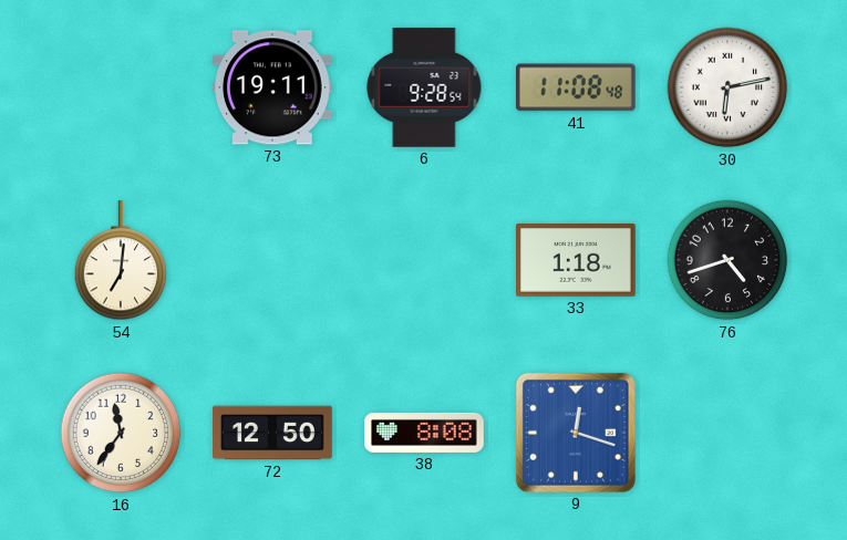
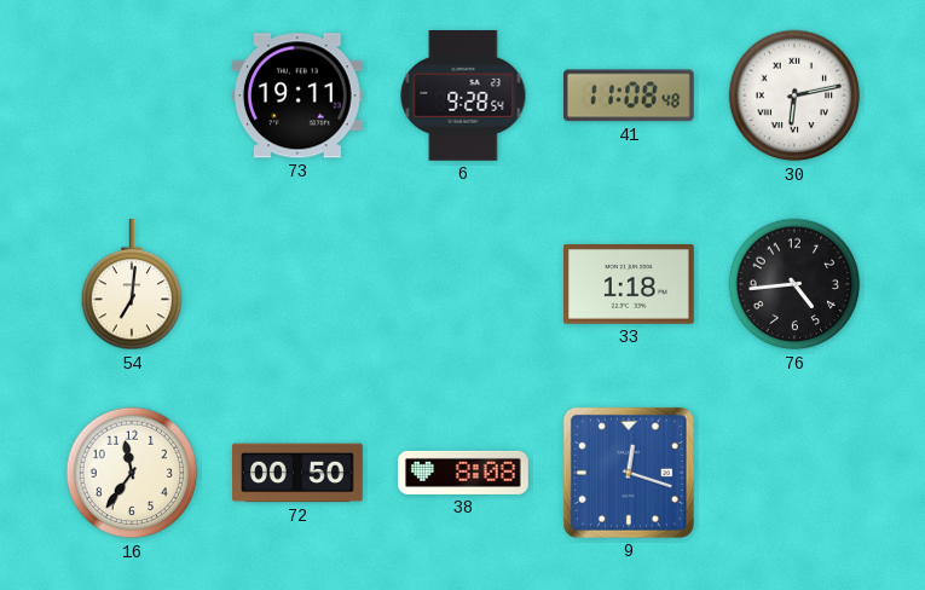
76: 4:42 -> 4:44 (794, 284)
72: 12:50 -> 00:50 (299, 473)
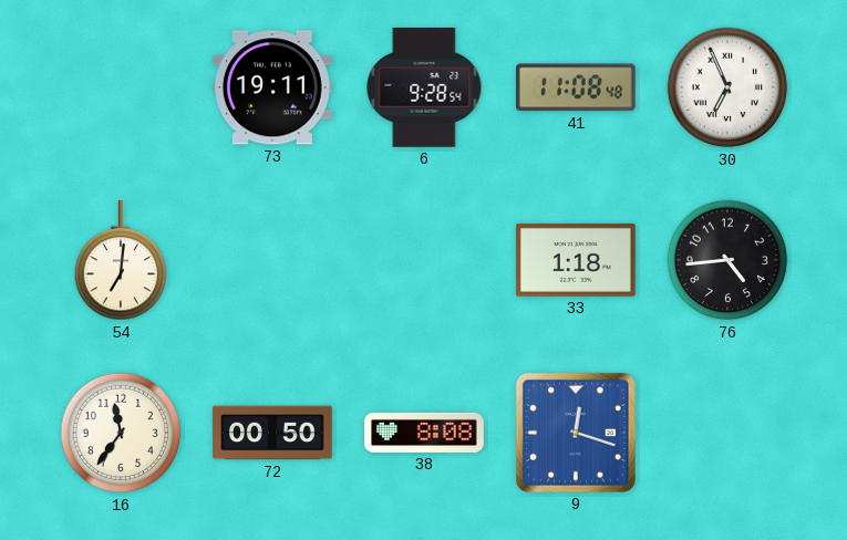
30: 6:13 -> 6:56 (727, 87)
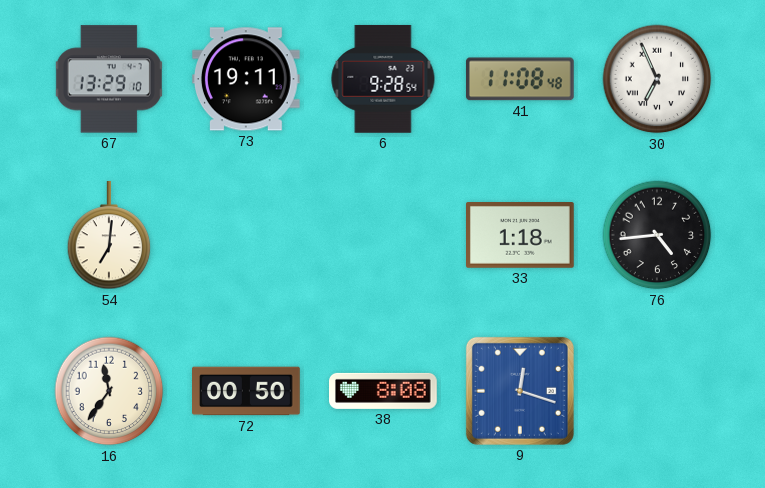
67: none -> 13:29 (109, 79)
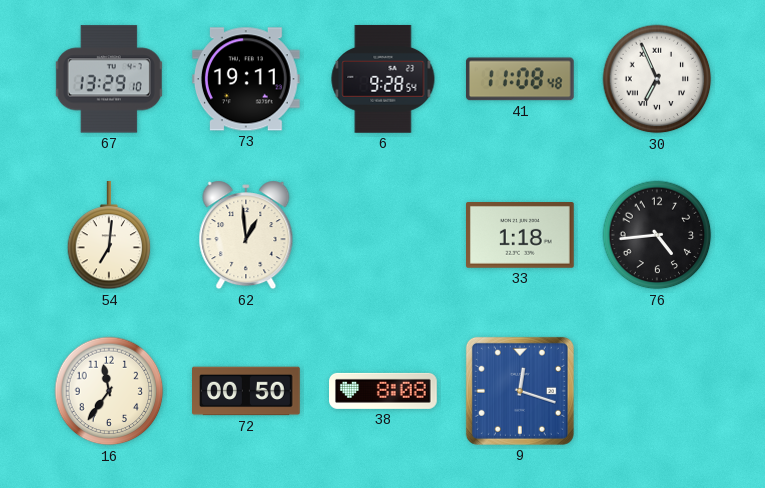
62: none -> 12:59 (246, 235)
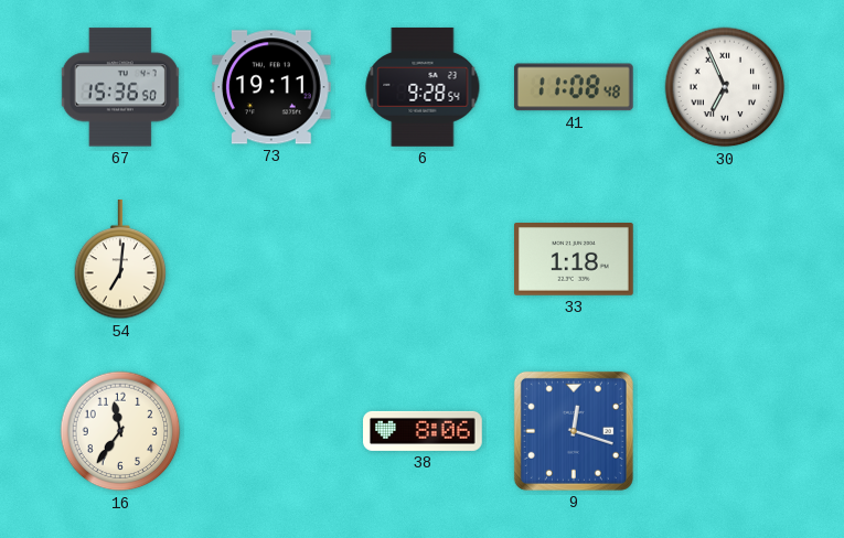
67: 13:29 -> 15:36 (120, 87)
62: 12:59 -> none (246, 235)
76: 4:44 -> none (657, 235)
72: 00:50 -> none (247, 391)
38: 8:08 -> 8:06 (424, 431)
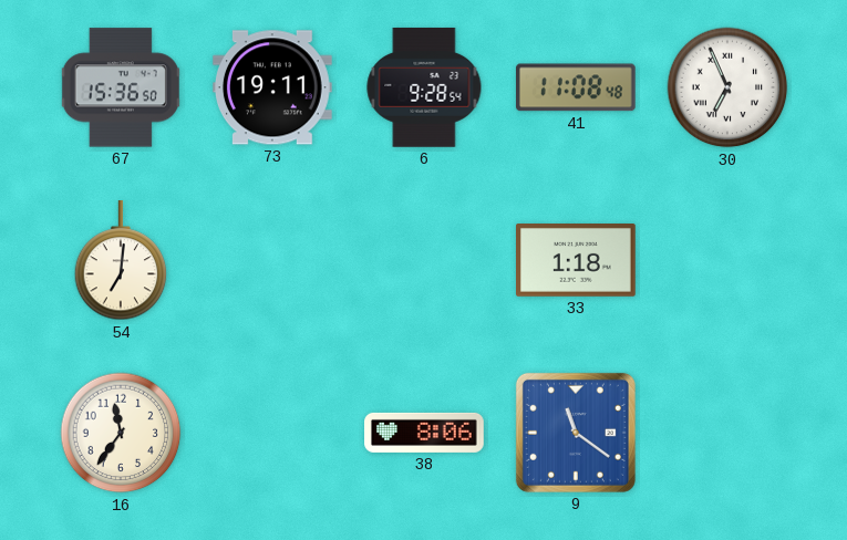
9: 12:18 -> 11:21 (576, 433)
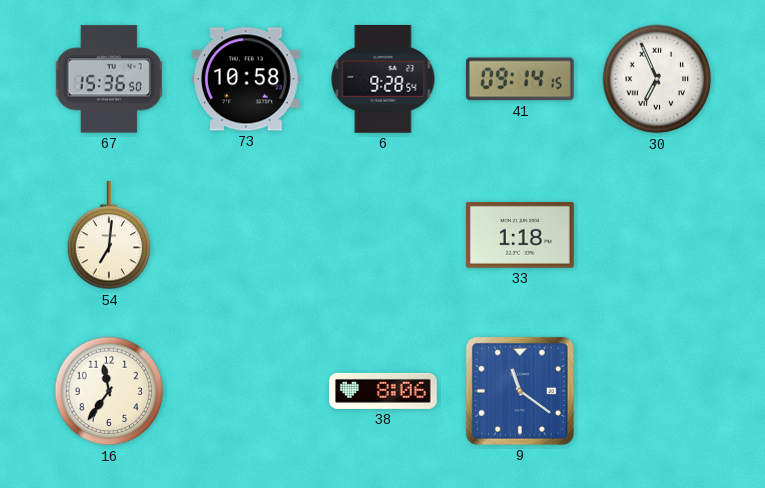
73: 19:11 -> 10:58 (246, 79)
41: 11:08 -> 09:14 (520, 79)
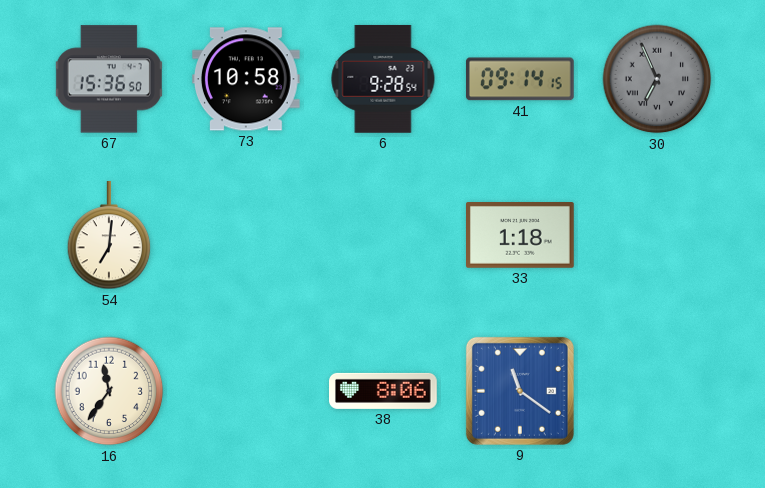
30 dial: white -> grey (657, 79)
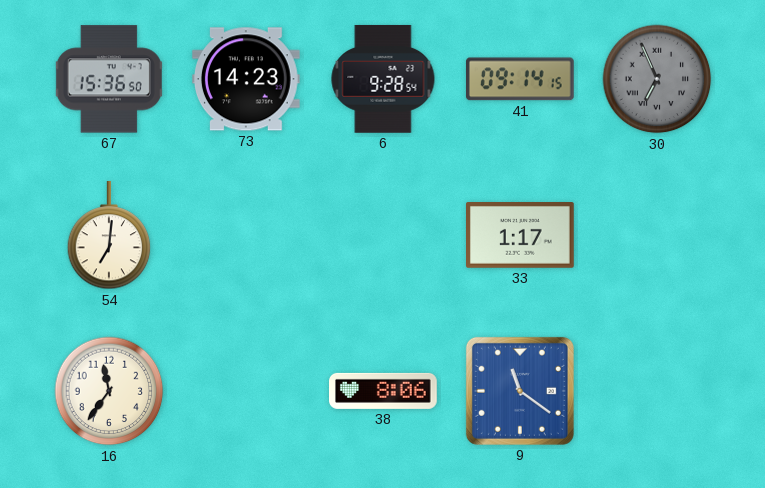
73: 10:58 -> 14:23 (246, 79)
33: 1:18 -> 1:17 (521, 236)
